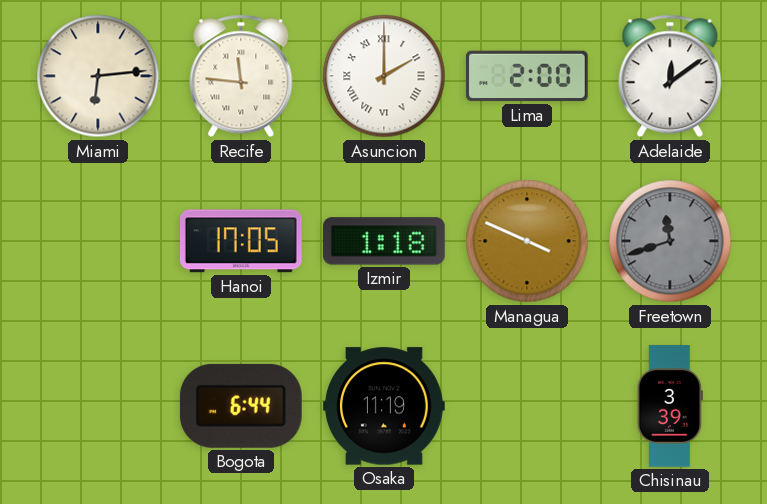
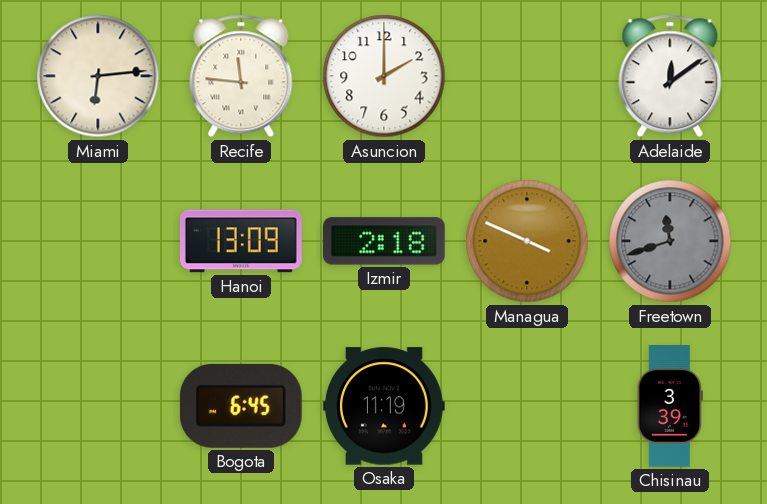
Asuncion numerals: Roman -> Arabic (384, 76)
Lima: 2:00 -> none (528, 76)
Hanoi: 17:05 -> 13:09 (241, 241)
Izmir: 1:18 -> 2:18 (385, 241)
Bogota: 6:44 -> 6:45 (241, 406)
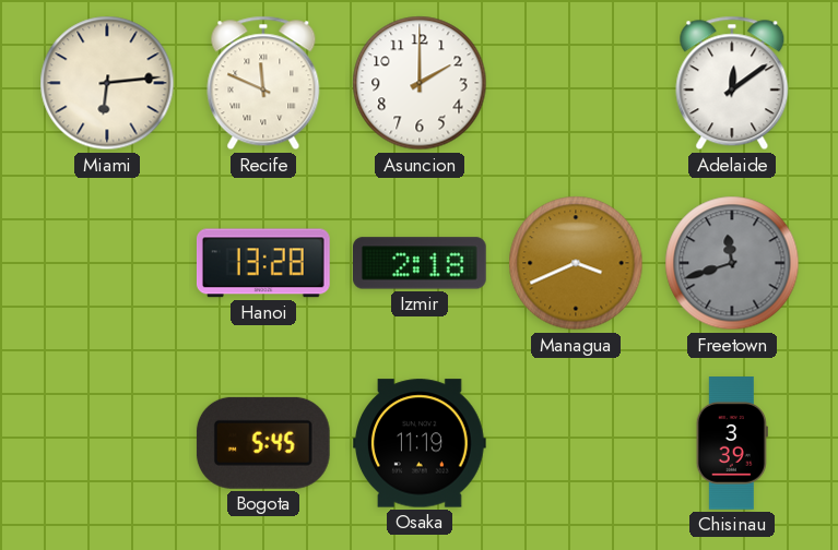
Recife: 11:46 -> 11:49 (263, 83)
Hanoi: 13:09 -> 13:28 (263, 263)
Managua: 3:49 -> 3:41 (576, 263)
Bogota: 6:45 -> 5:45 (263, 443)
